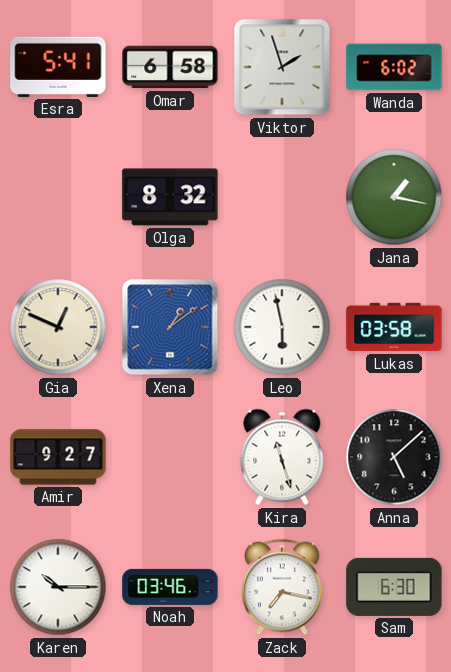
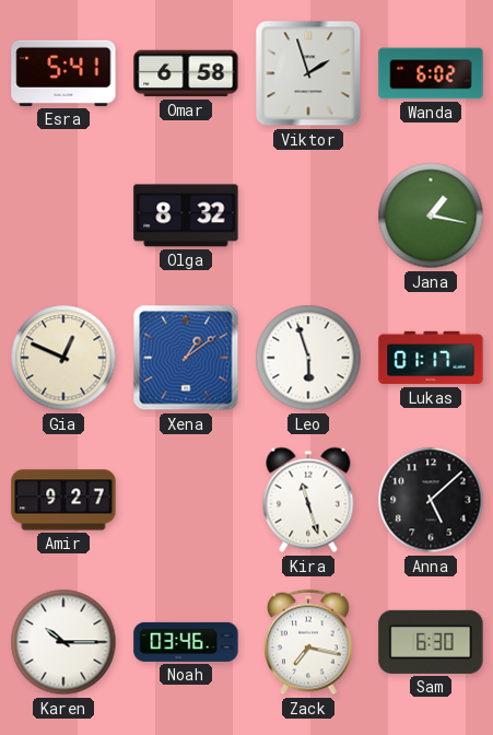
Leo: 5:58 -> 5:57 (308, 358)
Lukas: 03:58 -> 01:17 (431, 358)
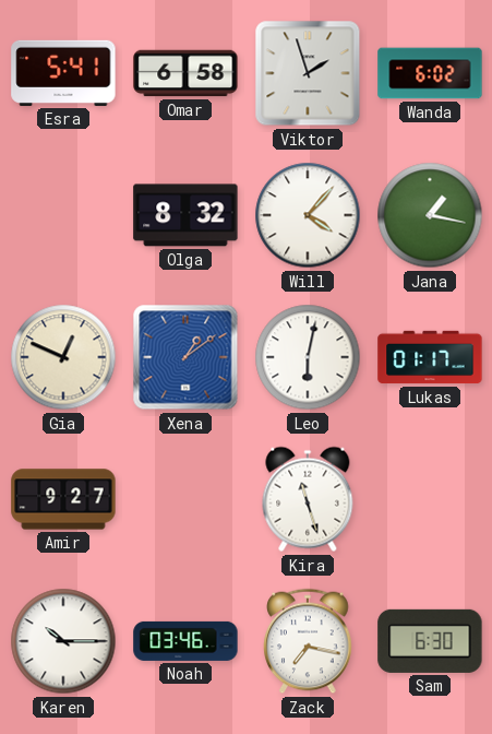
Will: none -> 4:07 (308, 215)
Leo: 5:57 -> 6:02 (308, 357)
Anna: 5:08 -> none (431, 500)
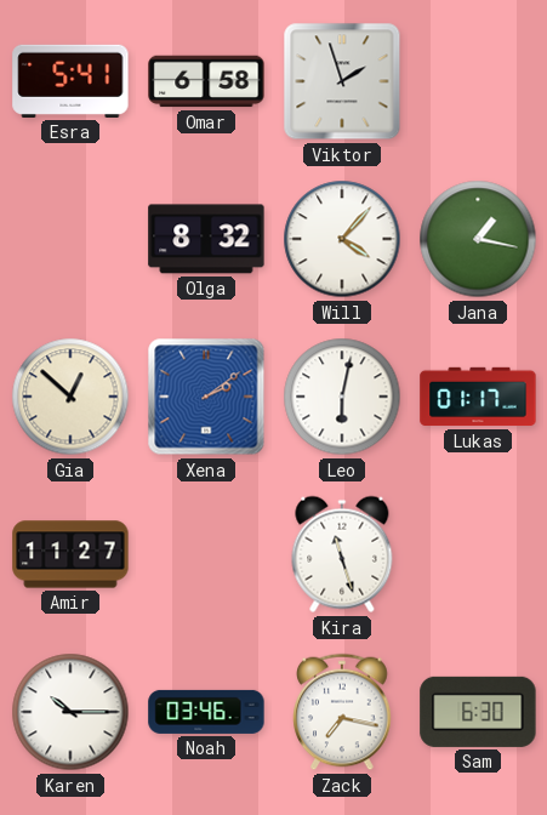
Wanda: 6:02 -> none (430, 73)
Gia: 12:49 -> 12:52 (70, 397)
Xena: 1:09 -> 2:09 (206, 397)
Amir: 9:27 -> 11:27 (70, 554)
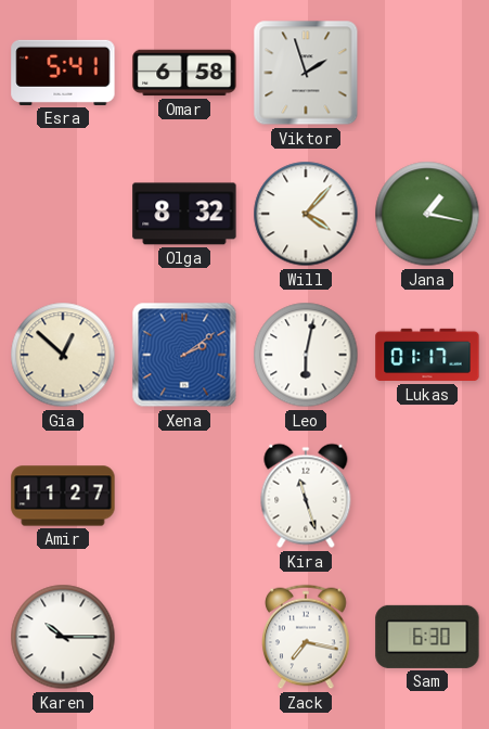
Noah: 03:46 -> none (206, 712)
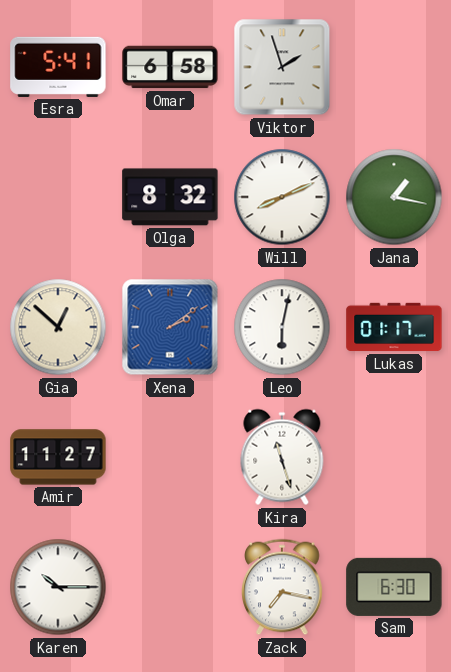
Will: 4:07 -> 8:11 (282, 197)
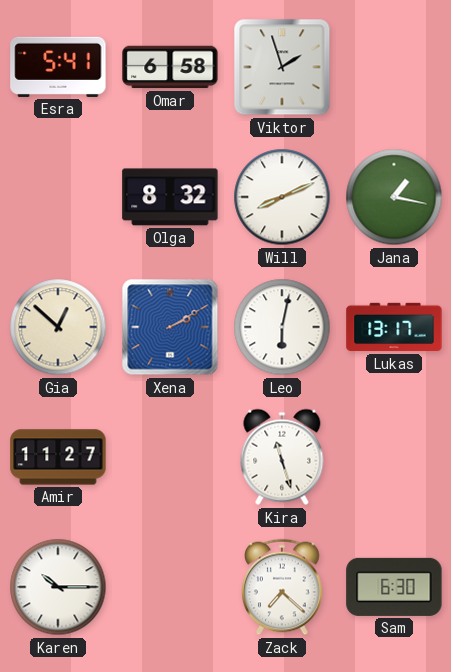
Xena: 2:09 -> 2:10 (170, 327)
Lukas: 01:17 -> 13:17 (394, 327)
Zack: 7:17 -> 7:22 (282, 587)
